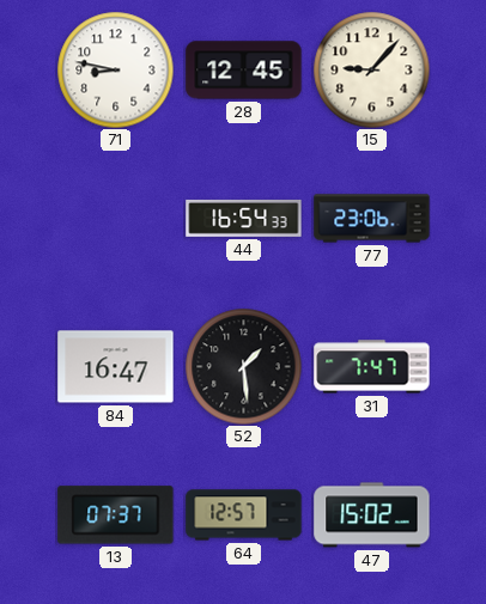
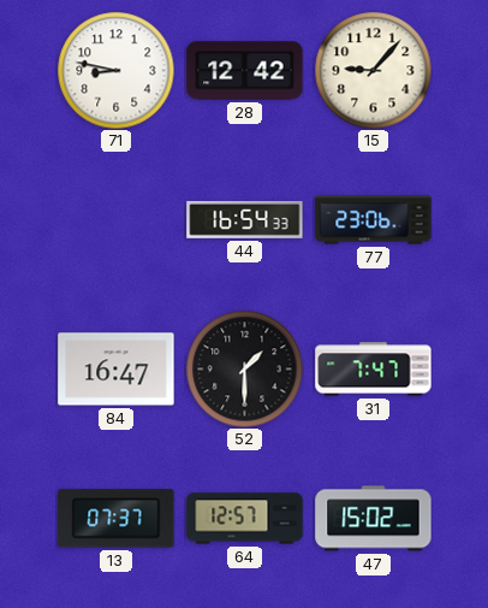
28: 12:45 -> 12:42 (245, 71)
52: 1:29 -> 1:30 (244, 368)
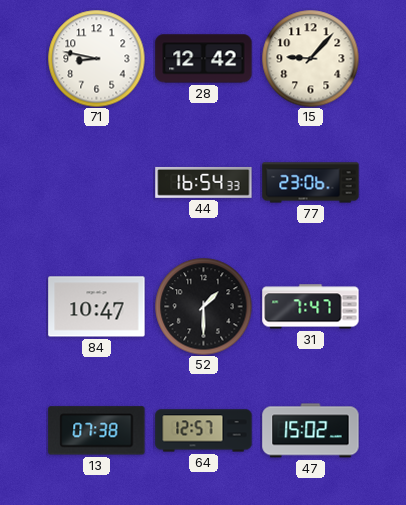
84: 16:47 -> 10:47 (97, 307)
13: 07:37 -> 07:38 (97, 431)
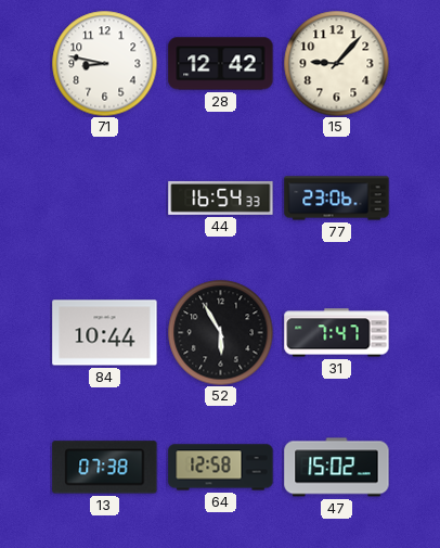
84: 10:47 -> 10:44 (105, 333)
52: 1:30 -> 5:55 (220, 332)
64: 12:57 -> 12:58 (221, 468)
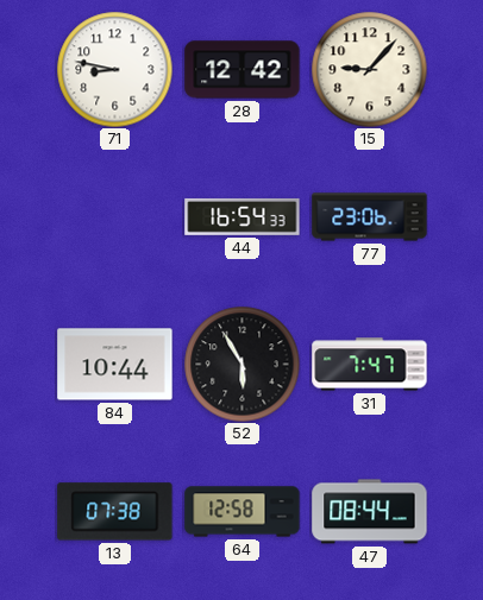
47: 15:02 -> 08:44 (370, 512)
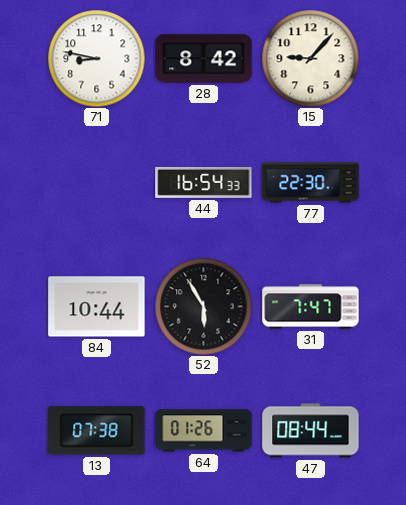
28: 12:42 -> 8:42 (204, 59)
77: 23:06 -> 22:30 (311, 183)
64: 12:58 -> 01:26 (204, 431)
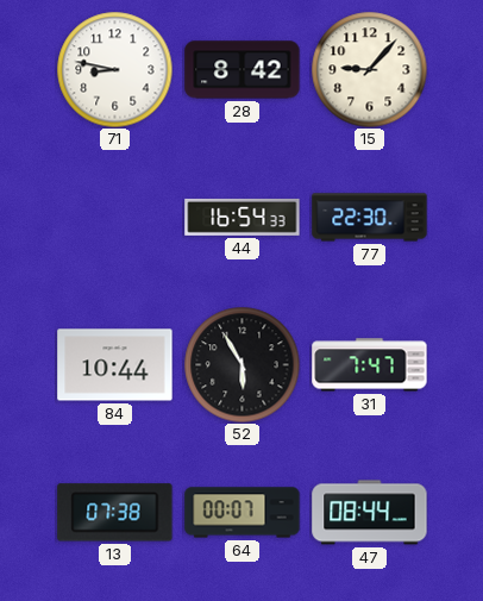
64: 01:26 -> 00:07 (243, 513)
